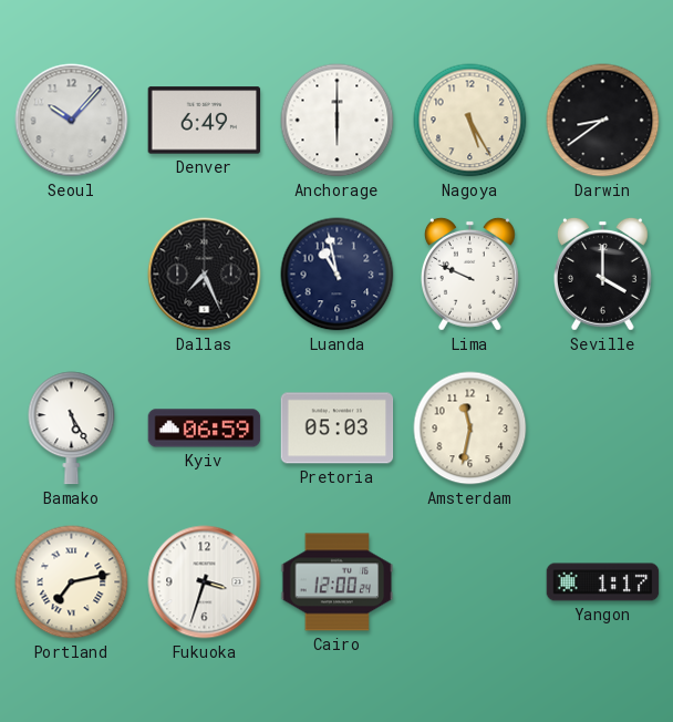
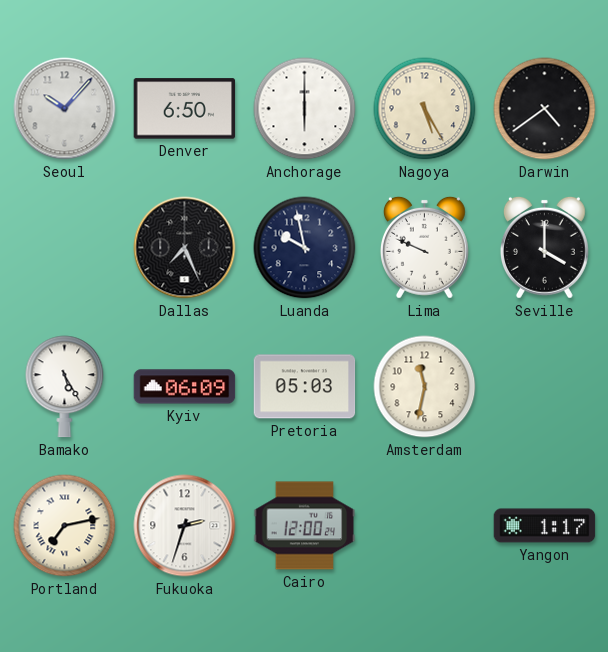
Denver: 6:49 -> 6:50 (185, 109)
Darwin: 8:39 -> 4:39 (545, 109)
Luanda: 10:58 -> 9:58 (305, 248)
Kyiv: 06:59 -> 06:09 (185, 387)
Fukuoka: 3:33 -> 2:33 (185, 526)
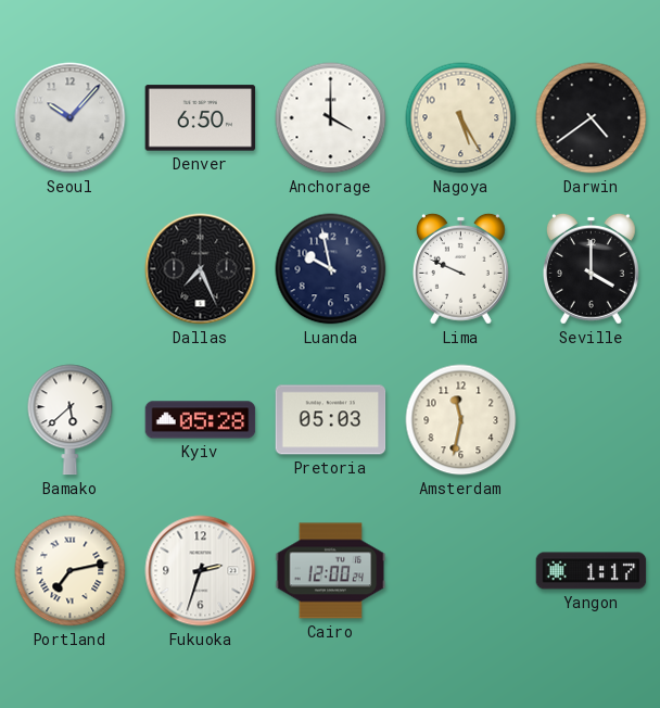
Anchorage: 6:00 -> 4:00 (331, 118)
Bamako: 5:25 -> 5:38 (71, 420)
Kyiv: 06:09 -> 05:28 (201, 420)
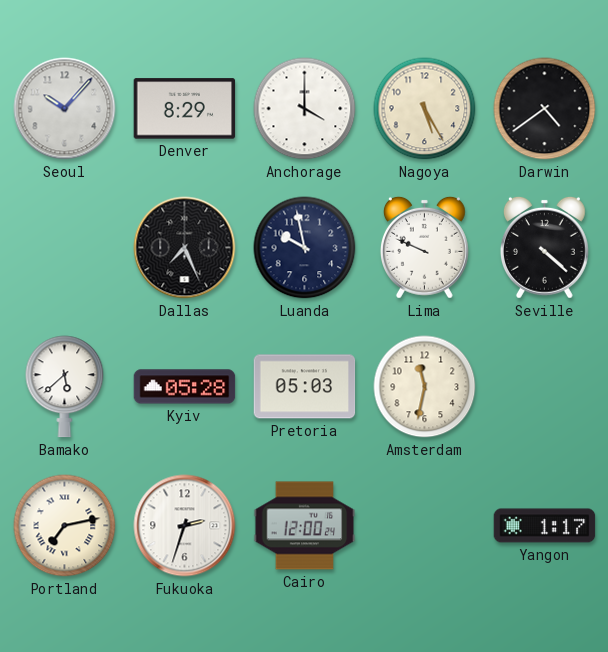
Denver: 6:50 -> 8:29 (185, 109)
Seville: 4:00 -> 4:22 (544, 247)
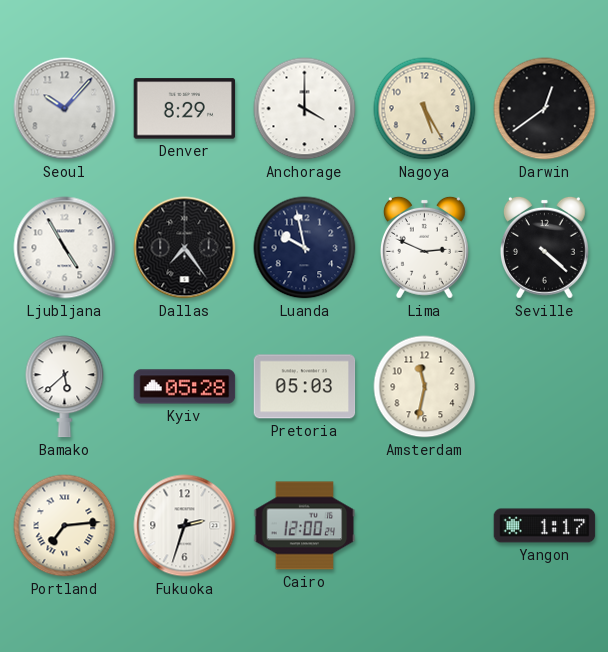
Darwin: 4:39 -> 12:39 (545, 109)
Ljubljana: none -> 4:55 (65, 248)
Dallas: 7:26 -> 7:24 (185, 248)
Lima: 9:49 -> 2:49 (424, 247)
Portland: 7:13 -> 7:14 (65, 526)
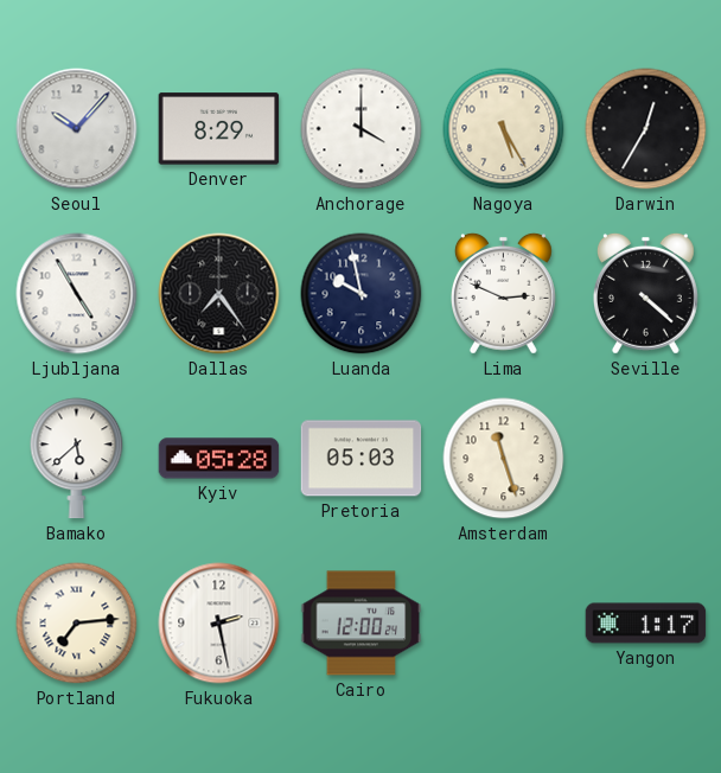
Darwin: 12:39 -> 12:35 (646, 129)
Amsterdam: 11:32 -> 11:27 (504, 459)
Fukuoka: 2:33 -> 2:28 (219, 624)
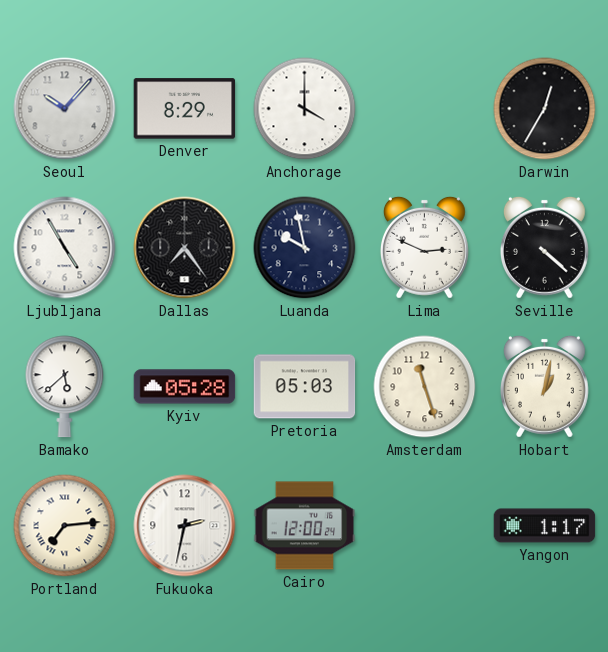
Nagoya: 5:25 -> none (504, 129)
Hobart: none -> 1:02 (544, 386)
Fukuoka: 2:28 -> 2:32 (185, 526)
